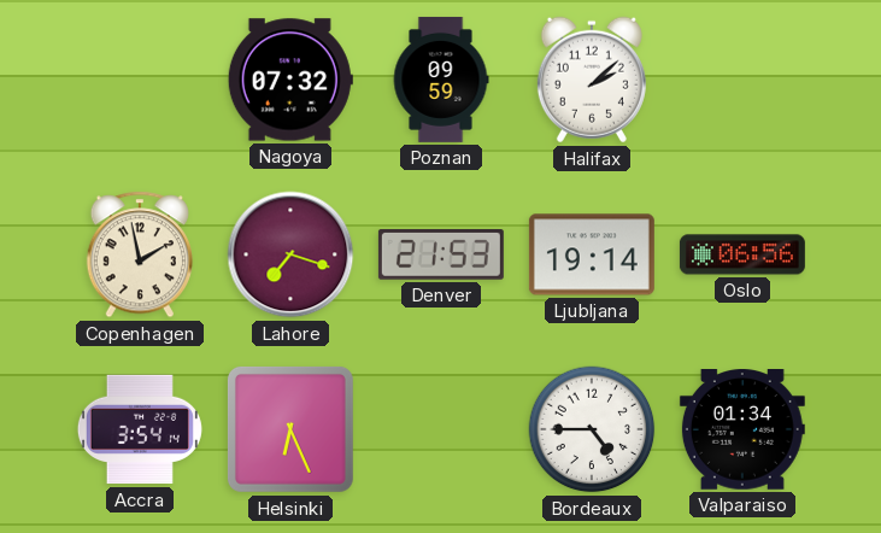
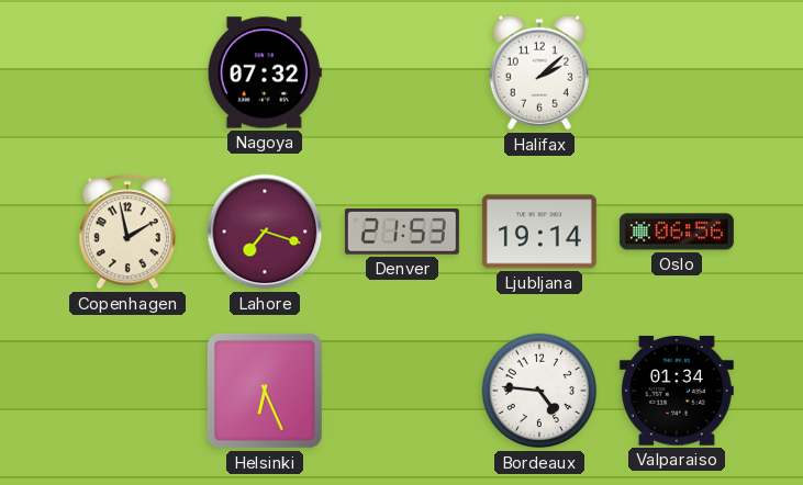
Poznan: 09:59 -> none (441, 80)
Accra: 3:54 -> none (140, 429)
Bordeaux: 4:45 -> 4:46 (539, 391)
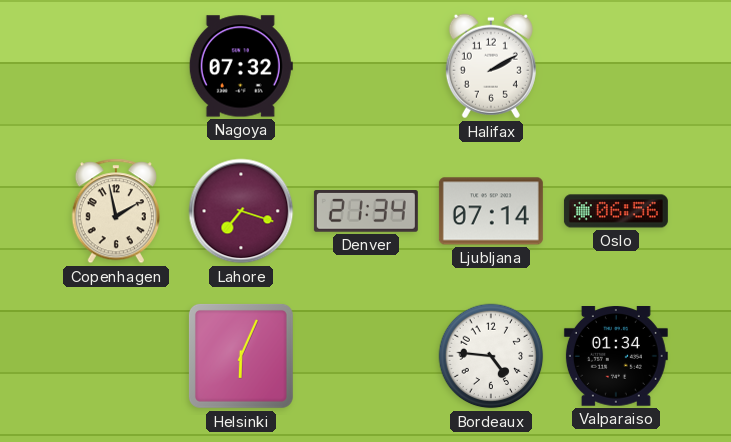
Halifax: 2:08 -> 2:10 (491, 66)
Denver: 21:53 -> 21:34 (366, 212)
Ljubljana: 19:14 -> 07:14 (491, 211)
Helsinki: 6:26 -> 6:04 (241, 356)
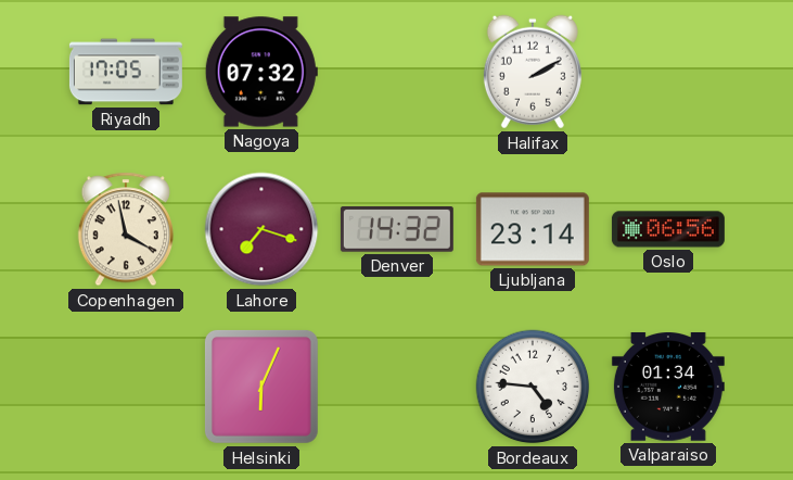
Riyadh: none -> 17:05 (126, 72)
Copenhagen: 1:58 -> 3:58 (126, 229)
Denver: 21:34 -> 14:32 (397, 230)
Ljubljana: 07:14 -> 23:14 (533, 229)
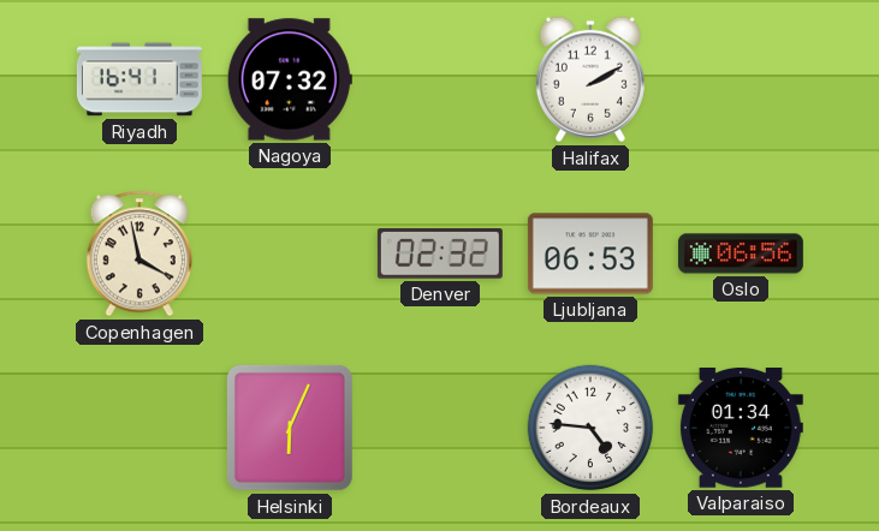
Riyadh: 17:05 -> 16:41 (139, 79)
Lahore: 7:18 -> none (261, 229)
Denver: 14:32 -> 02:32 (440, 255)
Ljubljana: 23:14 -> 06:53 (590, 253)
